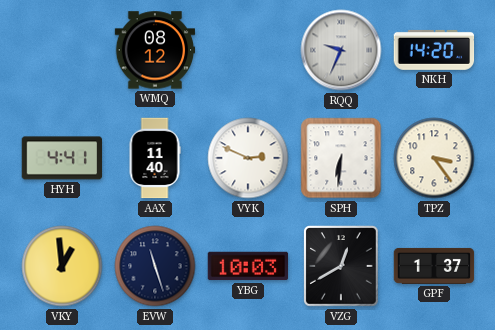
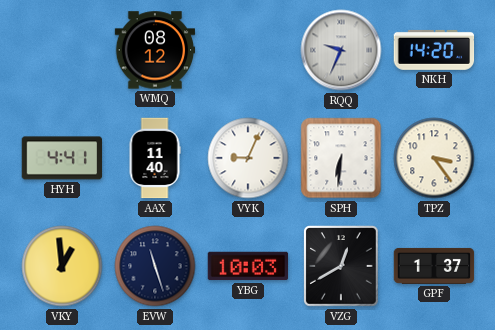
VYK: 2:49 -> 9:04 (248, 158)
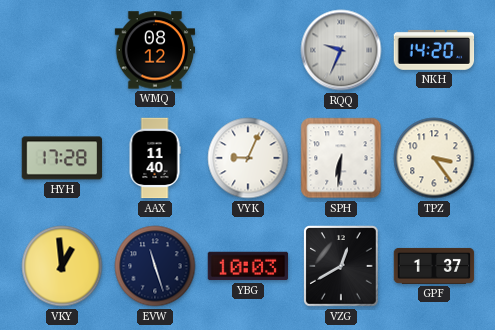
HYH: 4:41 -> 17:28 (62, 158)
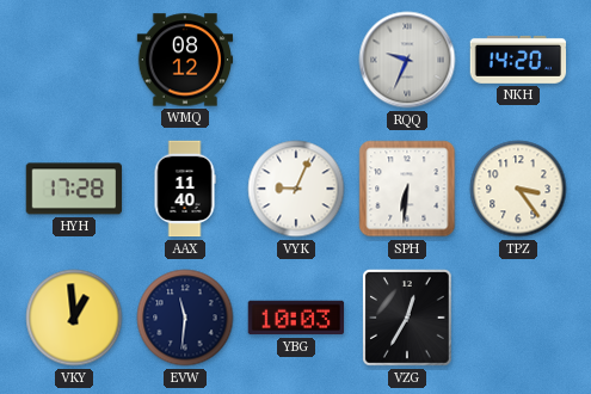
EVW: 11:27 -> 11:31 (185, 318)
VZG: 12:40 -> 12:35 (408, 319)
GPF: 1:37 -> none (434, 266)
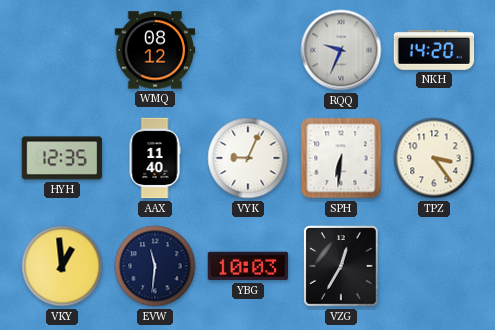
HYH: 17:28 -> 12:35 (62, 158)
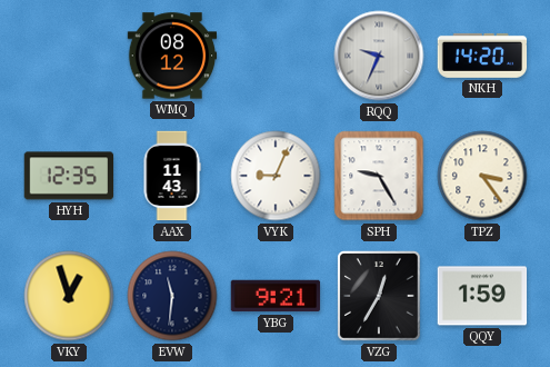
AAX: 11:40 -> 11:43 (172, 176)
SPH: 6:31 -> 9:25 (379, 176)
VKY: 12:59 -> 12:57 (69, 296)
YBG: 10:03 -> 9:21 (276, 296)
QQY: none -> 1:59 (482, 296)
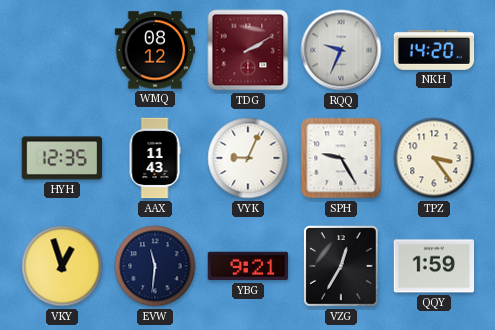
TDG: none -> 2:10 (248, 50)
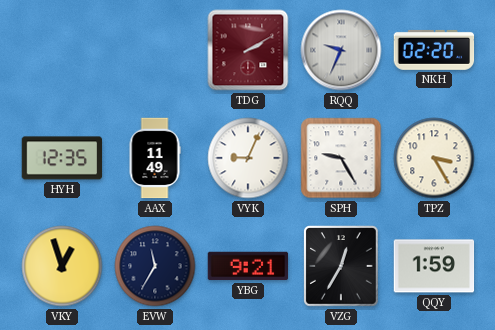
WMQ: 08:12 -> none (155, 50)
NKH: 14:20 -> 02:20 (434, 50)
AAX: 11:43 -> 11:49 (155, 158)
TPZ: 3:24 -> 3:25 (434, 158)
EVW: 11:31 -> 11:35 (155, 266)
